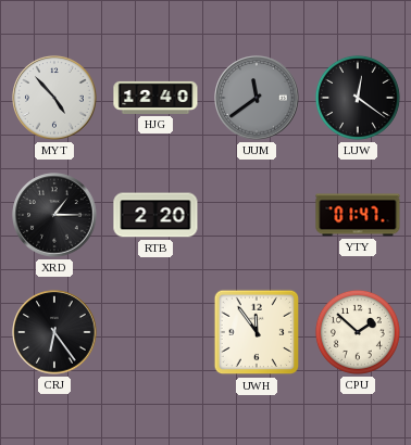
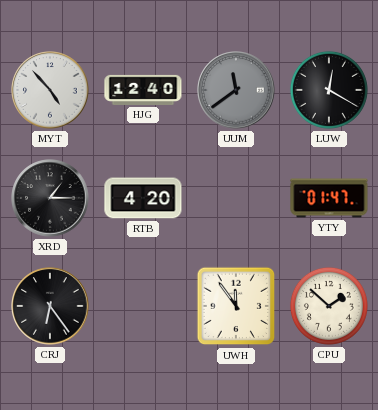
LUW: 12:21 -> 12:20 (329, 90)
RTB: 2:20 -> 4:20 (143, 198)
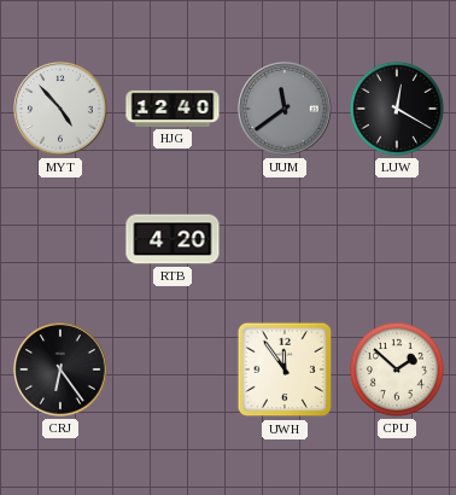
XRD: 1:15 -> none (50, 198)
YTY: 01:47 -> none (329, 198)
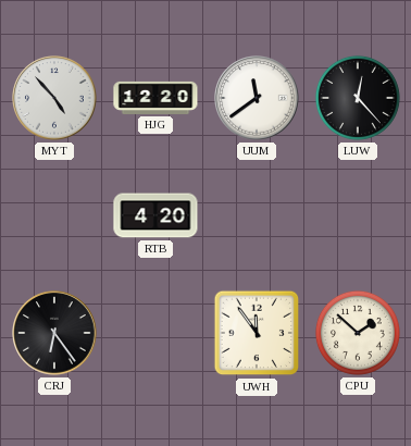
HJG: 12:40 -> 12:20 (155, 98)
UUM dial: grey -> white (257, 98)
LUW: 12:20 -> 12:23 (358, 98)
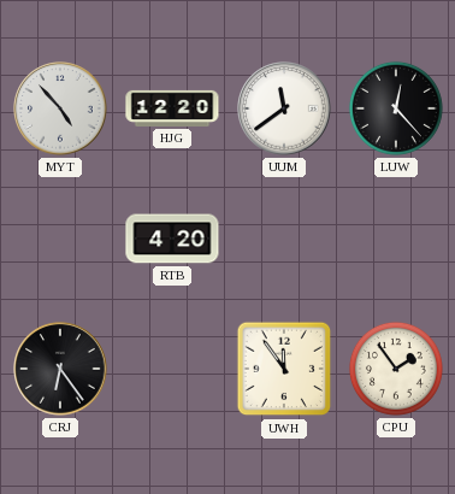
CPU: 1:52 -> 1:54 (396, 369)
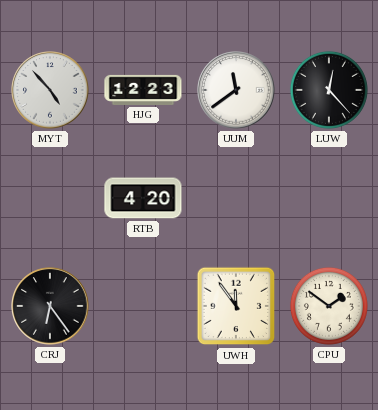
HJG: 12:20 -> 12:23 (143, 90)
CPU: 1:54 -> 1:51 (329, 306)
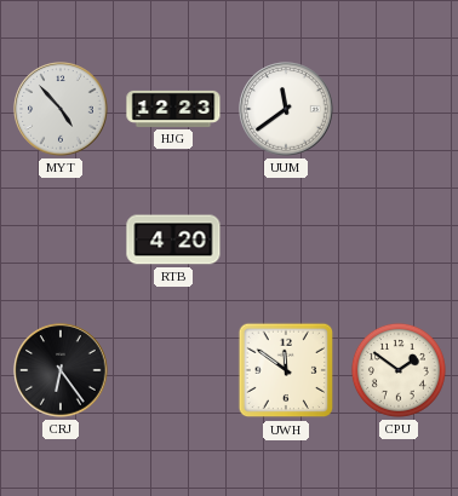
LUW: 12:23 -> none (329, 90)
UWH: 11:54 -> 11:51 (286, 370)
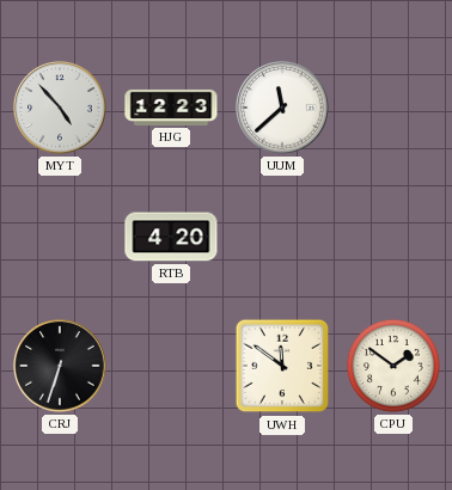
UUM: 11:39 -> 11:38 (282, 108)
CRJ: 6:24 -> 6:33 (60, 366)
